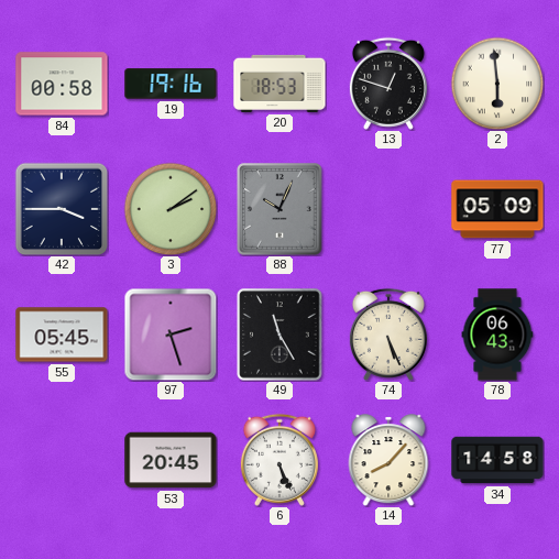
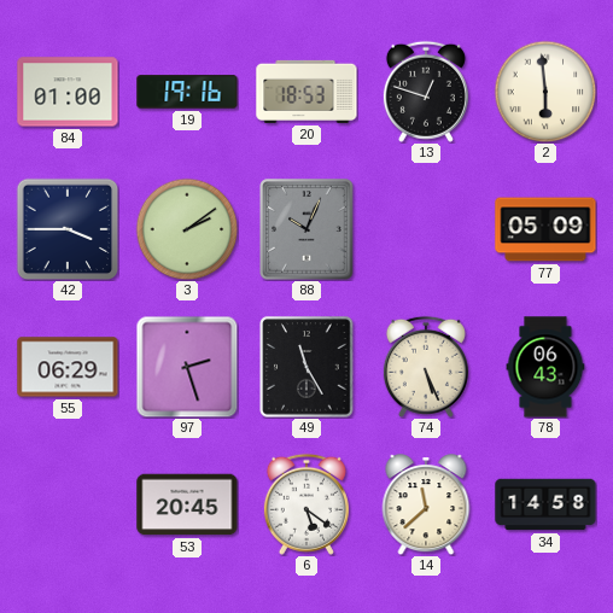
84: 00:58 -> 01:00 (68, 92)
55: 05:45 -> 06:29 (68, 367)
6: 5:26 -> 5:21 (306, 504)
14: 8:07 -> 11:38 (426, 504)
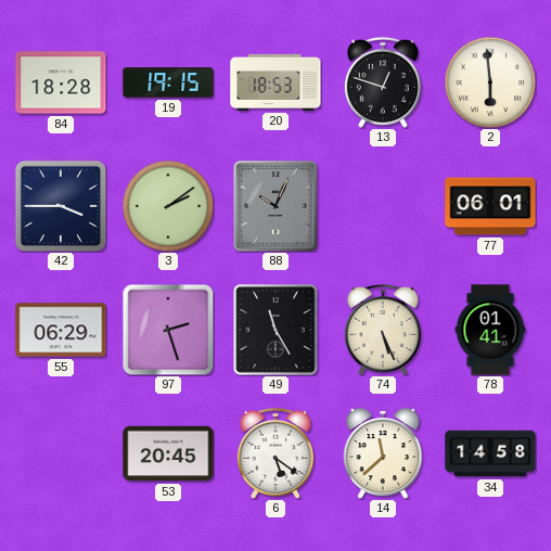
84: 01:00 -> 18:28 (61, 82)
19: 19:16 -> 19:15 (168, 82)
77: 05:09 -> 06:01 (490, 206)
78: 06:43 -> 01:41 (490, 330)
